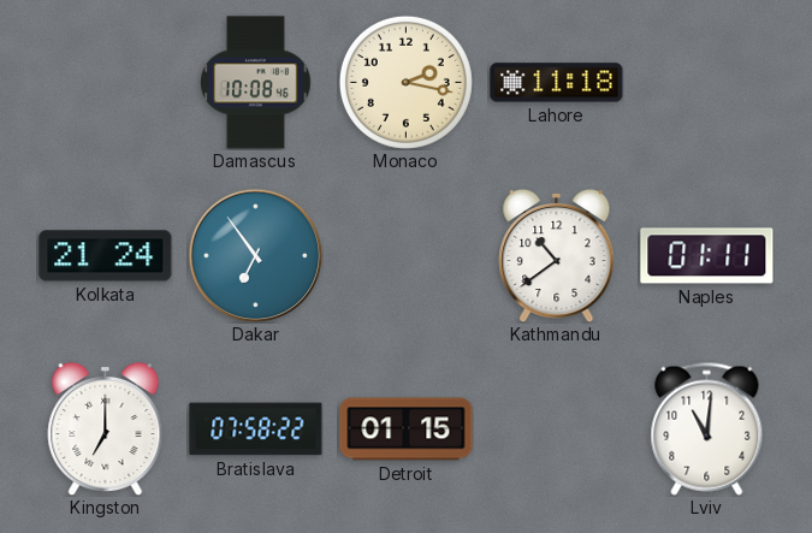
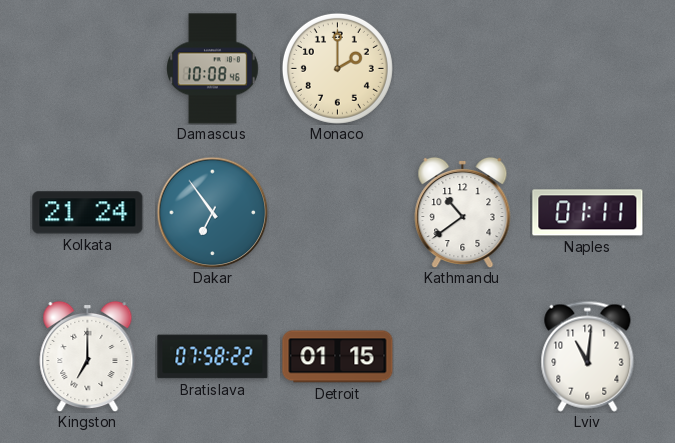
Monaco: 2:17 -> 2:00 (337, 68)
Lahore: 11:18 -> none (557, 83)
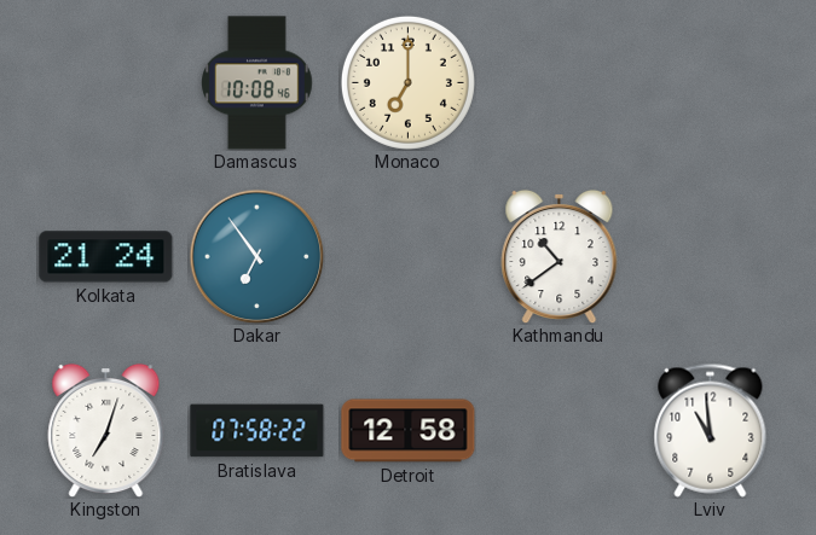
Monaco: 2:00 -> 7:00 (407, 82)
Naples: 01:11 -> none (588, 213)
Kingston: 7:00 -> 7:03 (106, 430)
Detroit: 01:15 -> 12:58 (409, 431)
Lviv: 11:01 -> 10:59 (711, 430)
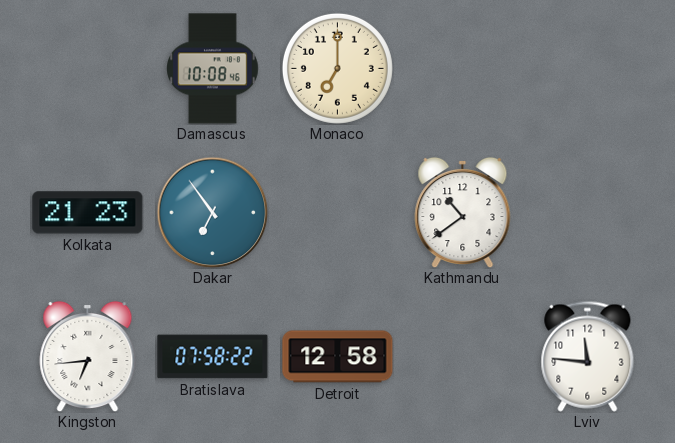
Kolkata: 21:24 -> 21:23 (88, 213)
Kingston: 7:03 -> 6:44 (88, 356)
Lviv: 10:59 -> 11:46 (588, 356)
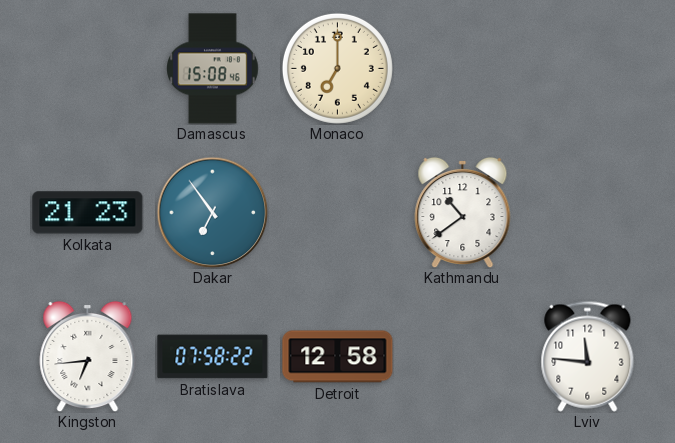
Damascus: 10:08 -> 15:08 (213, 69)
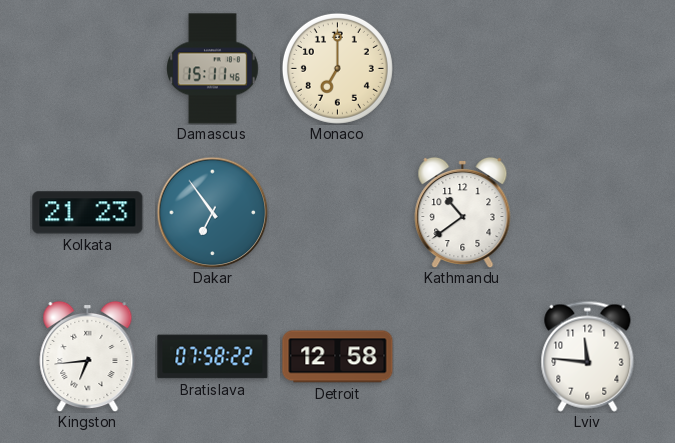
Damascus: 15:08 -> 15:11 (213, 69)
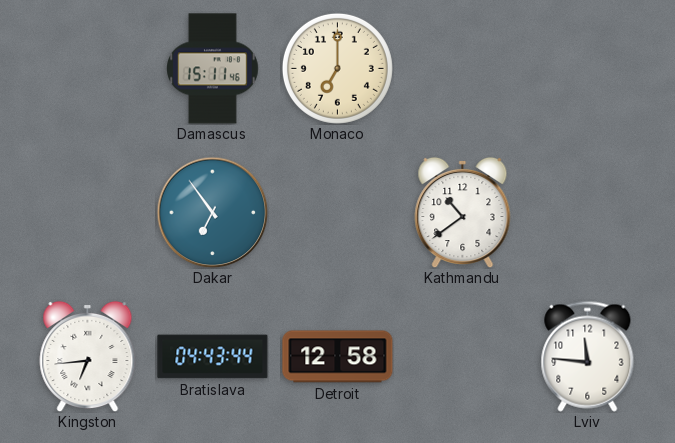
Kolkata: 21:23 -> none (88, 213)
Bratislava: 07:58 -> 04:43 (213, 357)
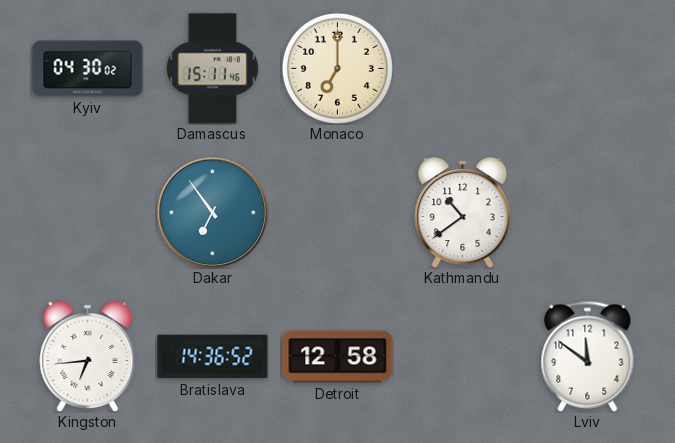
Kyiv: none -> 04:30 (88, 69)
Bratislava: 04:43 -> 14:36 (213, 357)
Lviv: 11:46 -> 11:51 (588, 356)
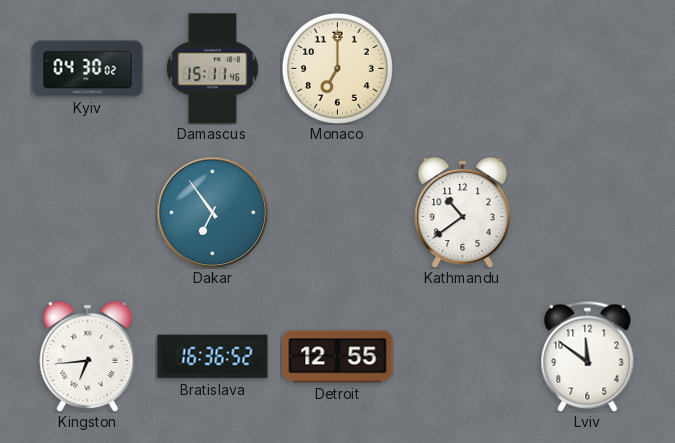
Bratislava: 14:36 -> 16:36 (213, 357)
Detroit: 12:58 -> 12:55 (338, 357)
